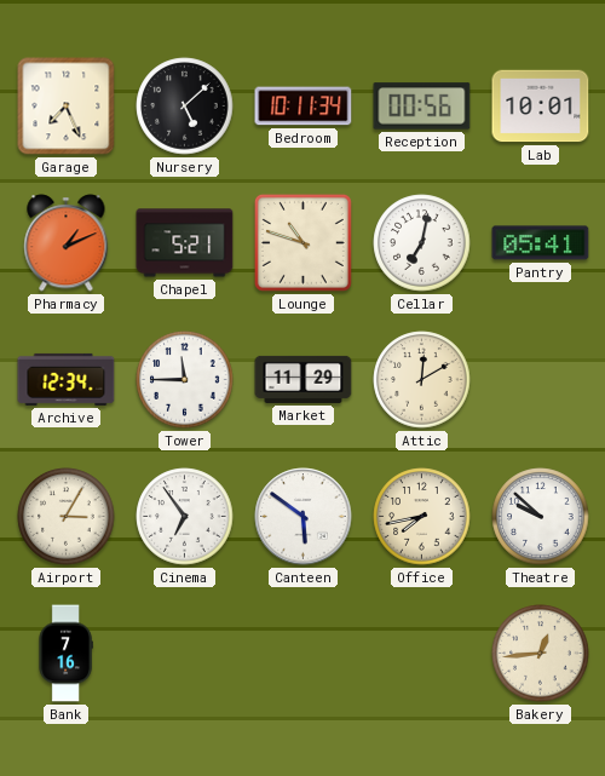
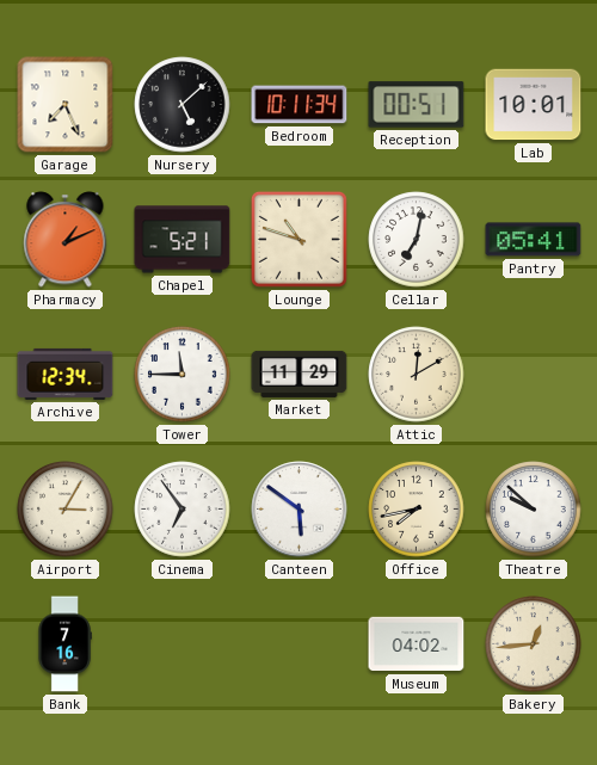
Reception: 00:56 -> 00:51 (417, 105)
Museum: none -> 04:02 (417, 644)
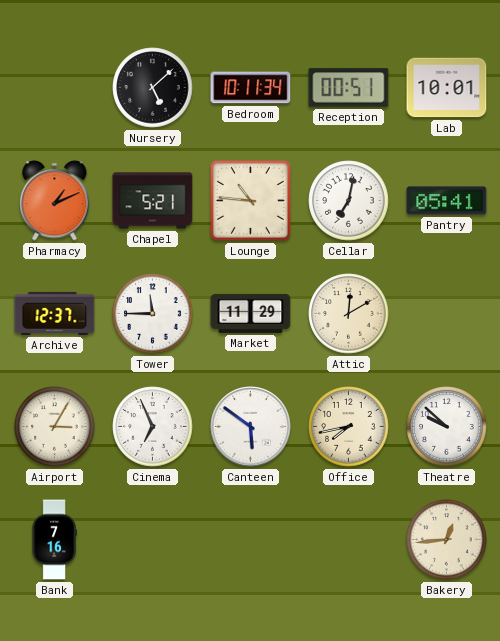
Garage: 7:26 -> none (66, 105)
Lounge: 10:48 -> 10:46 (250, 200)
Archive: 12:34 -> 12:37 (55, 313)
Cinema: 6:54 -> 6:56 (153, 427)
Museum: 04:02 -> none (417, 644)
